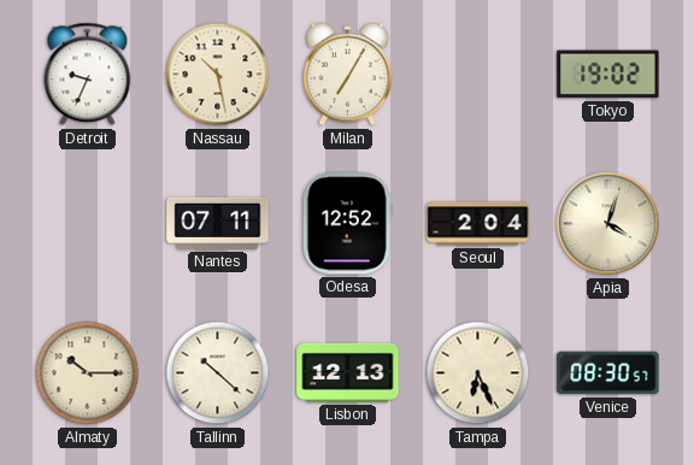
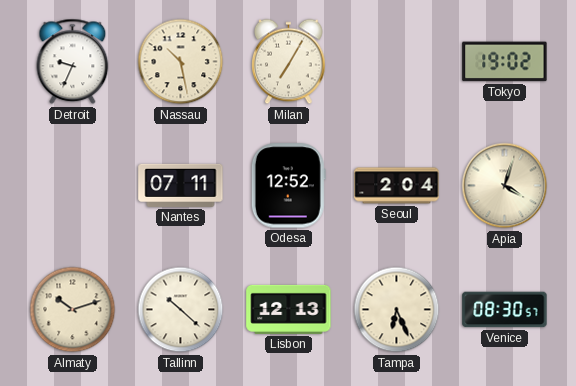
Almaty: 10:15 -> 10:12 (73, 310)
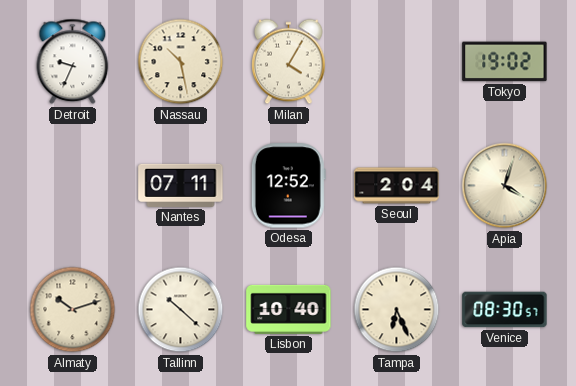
Milan: 7:05 -> 4:05 (289, 62)
Lisbon: 12:13 -> 10:40 (289, 309)
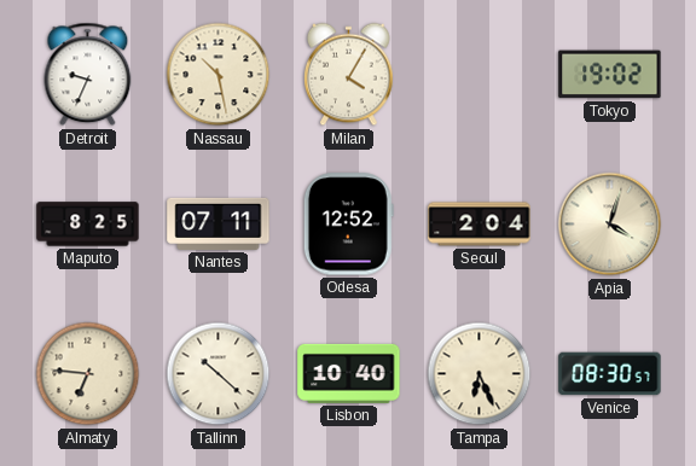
Maputo: none -> 8:25 (88, 225)
Almaty: 10:12 -> 6:46 (88, 374)
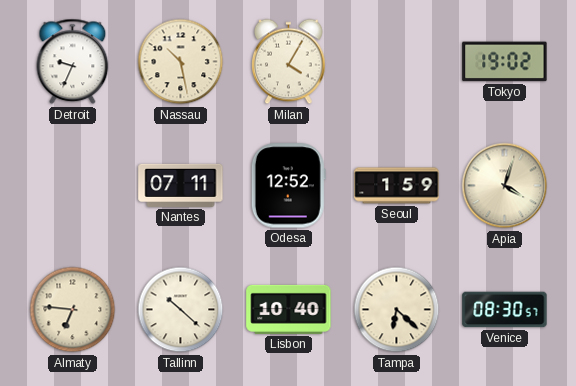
Maputo: 8:25 -> none (88, 225)
Seoul: 2:04 -> 1:59 (397, 186)
Tampa: 6:26 -> 6:22 (397, 310)
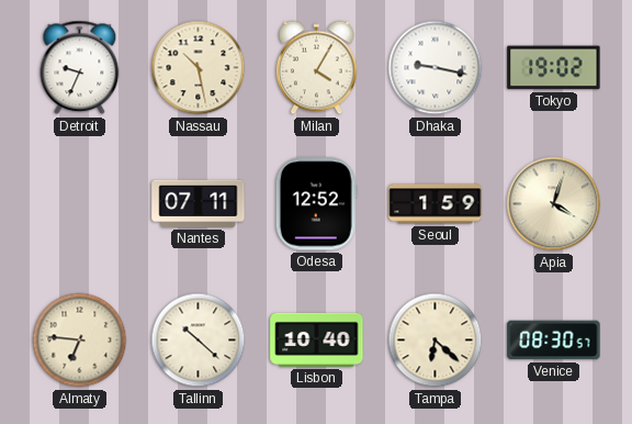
Dhaka: none -> 9:17 (436, 68)
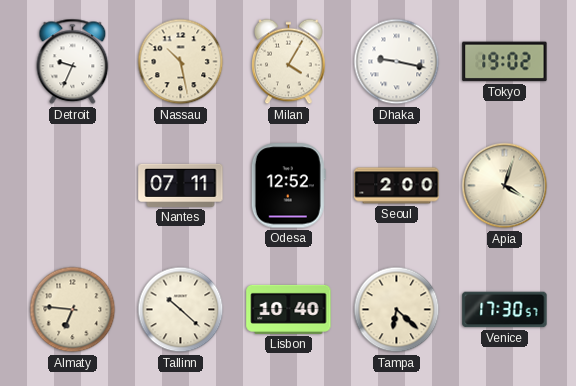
Seoul: 1:59 -> 2:00 (397, 186)
Venice: 08:30 -> 17:30 (505, 310)
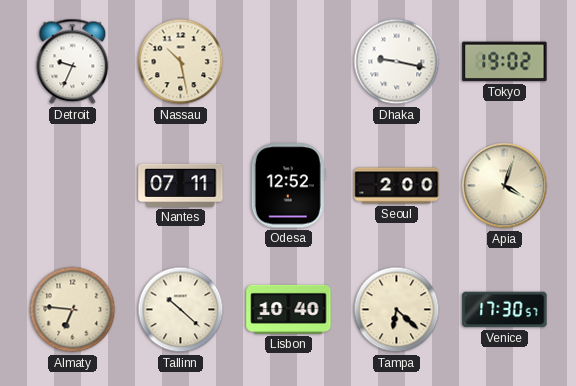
Milan: 4:05 -> none (289, 62)
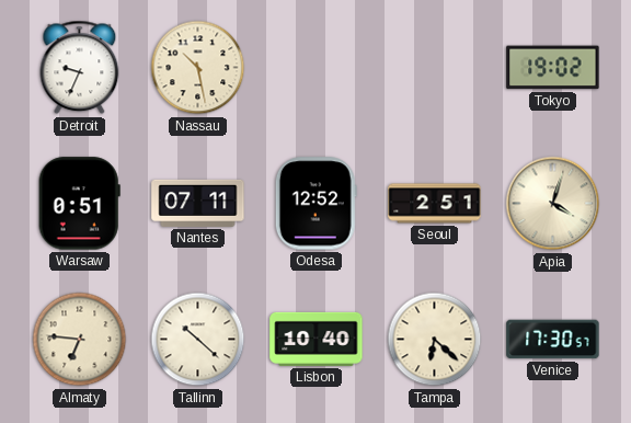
Dhaka: 9:17 -> none (397, 62)
Warsaw: none -> 0:51 (79, 204)
Seoul: 2:00 -> 2:51 (435, 204)
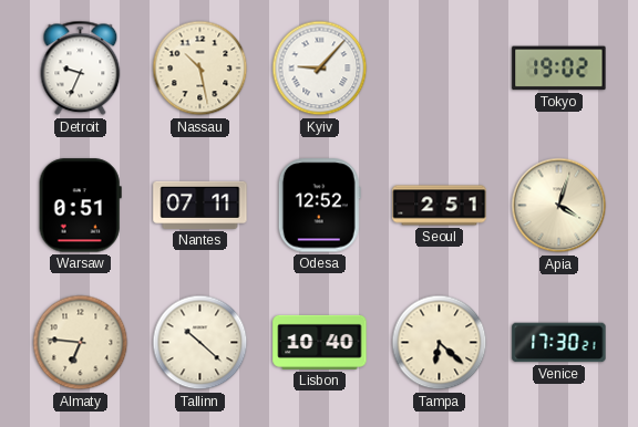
Kyiv: none -> 9:07 (320, 69)
Venice: 17:30:57 -> 17:30:21 (559, 343)
